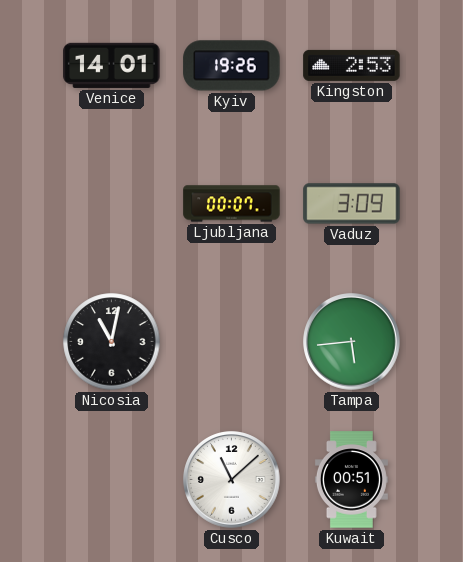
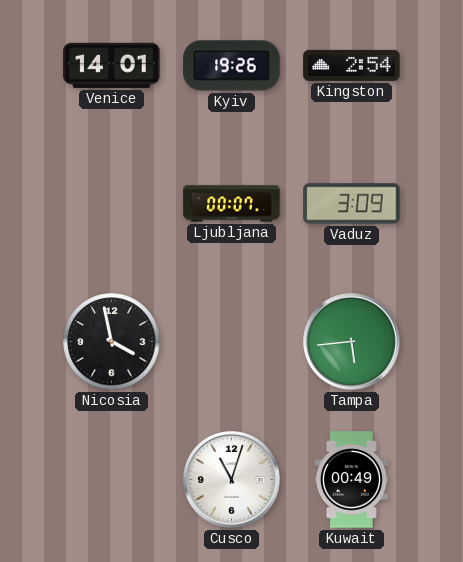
Kingston: 2:53 -> 2:54 (352, 65)
Nicosia: 11:02 -> 3:58 (112, 342)
Cusco: 11:08 -> 11:03 (232, 480)
Kuwait: 00:51 -> 00:49 (351, 480)
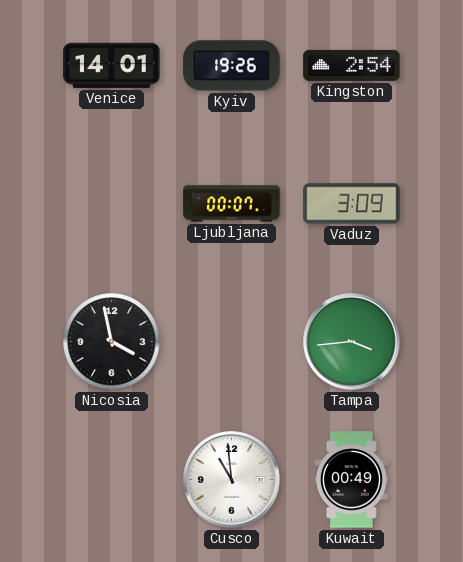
Tampa: 5:44 -> 3:44 (352, 342)
Cusco: 11:03 -> 10:59 (232, 480)
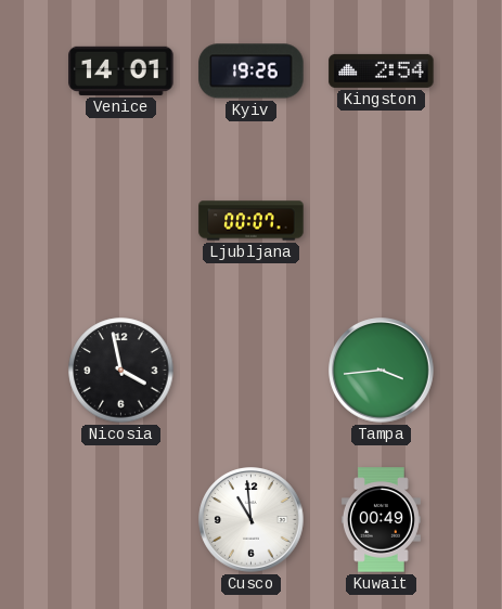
Vaduz: 3:09 -> none (352, 204)
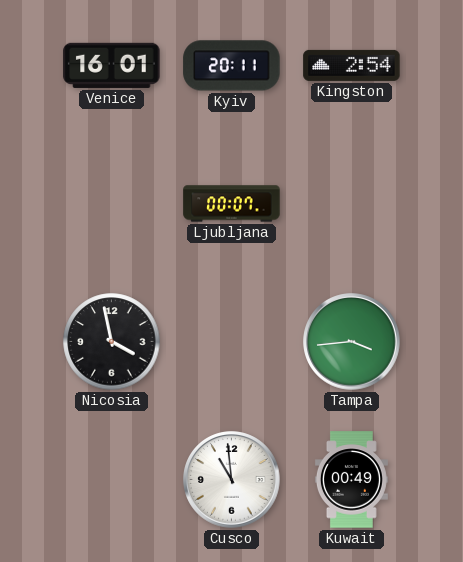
Venice: 14:01 -> 16:01 (112, 65)
Kyiv: 19:26 -> 20:11 (232, 66)
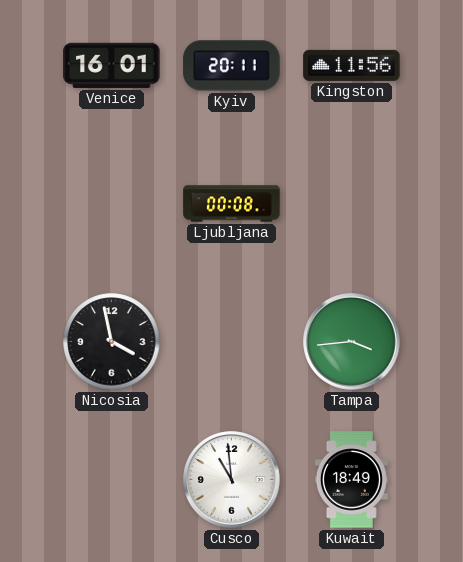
Kingston: 2:54 -> 11:56 (352, 65)
Ljubljana: 00:07 -> 00:08 (232, 204)
Kuwait: 00:49 -> 18:49 (351, 480)
